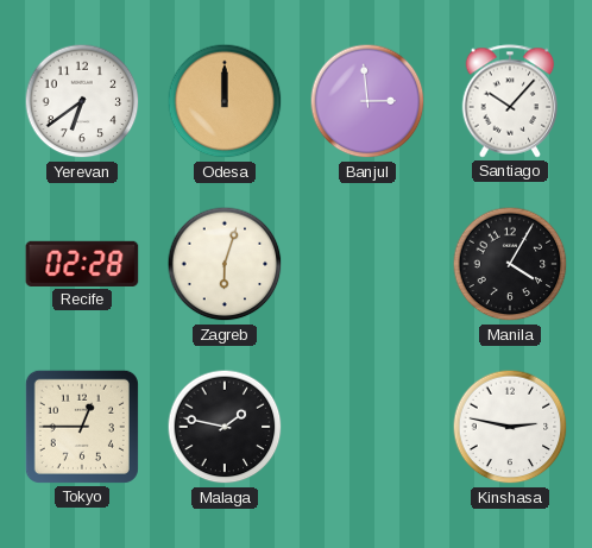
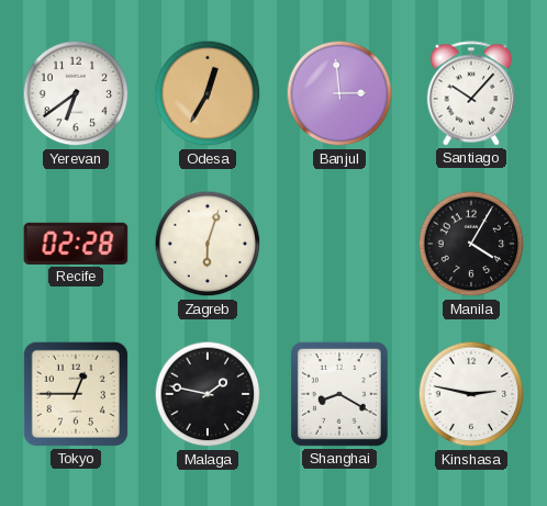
Odesa: 12:00 -> 12:35 (208, 93)
Shanghai: none -> 8:20 (339, 394)
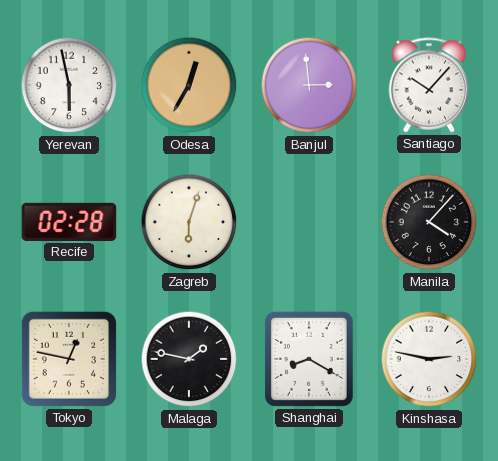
Yerevan: 6:39 -> 5:58 (69, 85)
Manila: 4:05 -> 4:07 (429, 222)
Tokyo: 12:45 -> 12:47 (69, 359)
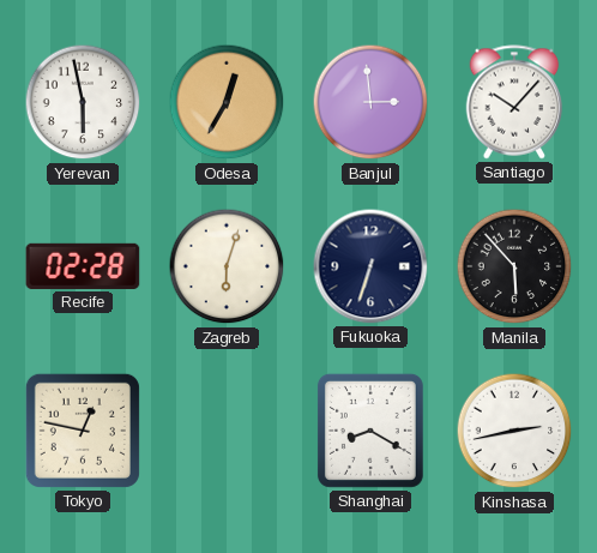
Fukuoka: none -> 6:33 (370, 266)
Manila: 4:07 -> 5:53 (514, 266)
Malaga: 1:47 -> none (189, 359)
Kinshasa: 2:47 -> 2:43 (514, 431)
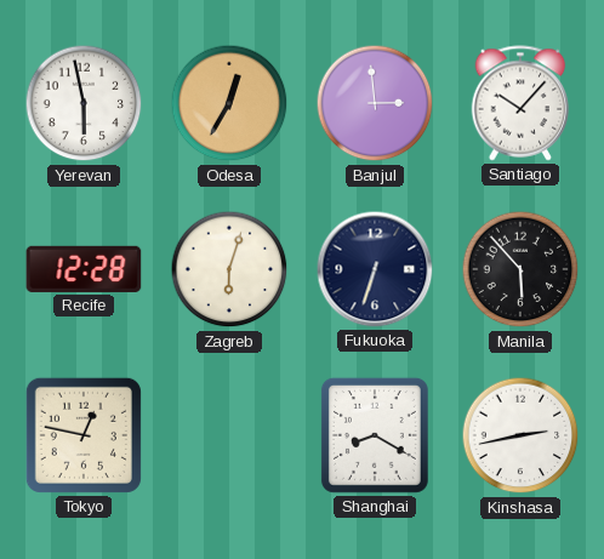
Recife: 02:28 -> 12:28 (84, 269)
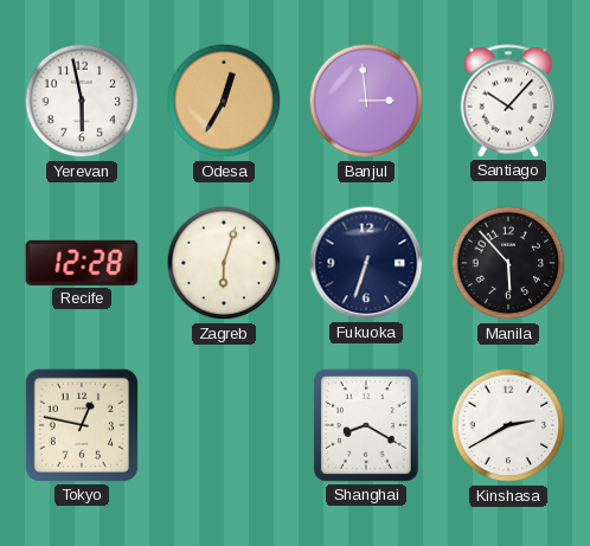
Kinshasa: 2:43 -> 2:40 (508, 425)
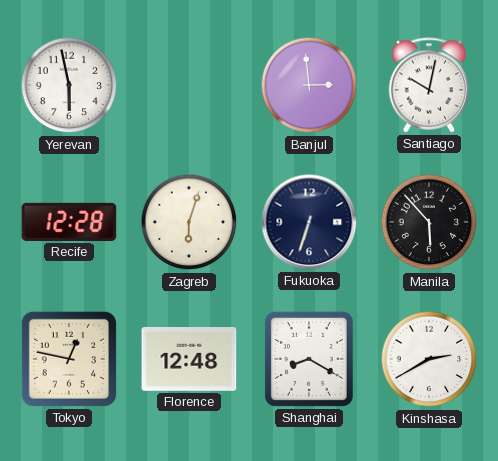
Odesa: 12:35 -> none (224, 101)
Santiago: 10:07 -> 10:02 (429, 85)
Florence: none -> 12:48 (189, 360)
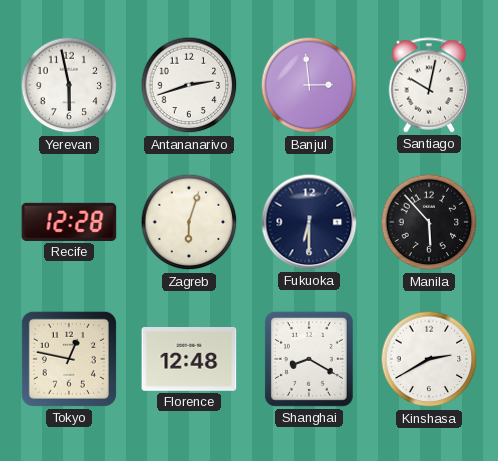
Antananarivo: none -> 2:42 (189, 85)
Fukuoka: 6:33 -> 6:30 (309, 222)
